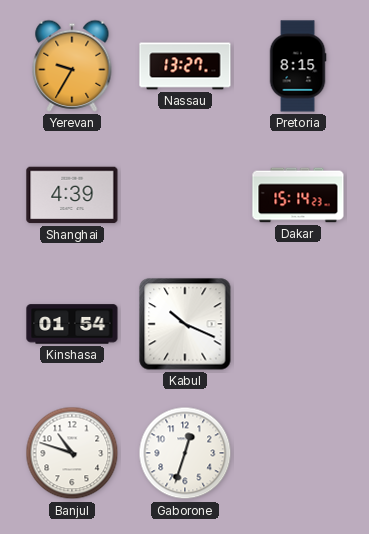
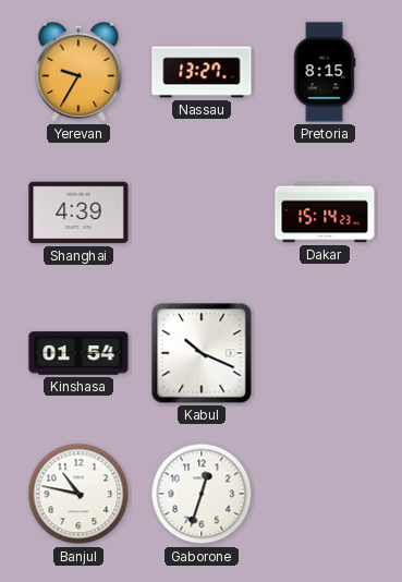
Banjul: 10:48 -> 10:47 (78, 494)
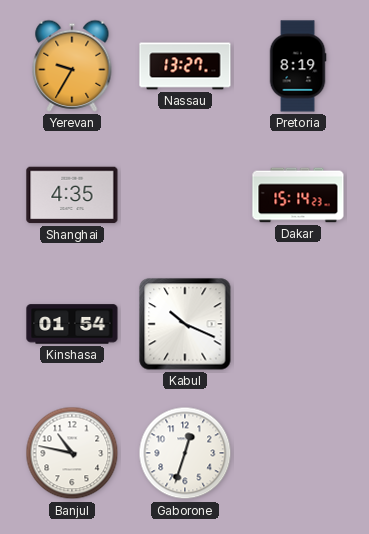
Pretoria: 8:15 -> 8:19 (298, 66)
Shanghai: 4:39 -> 4:35 (72, 195)
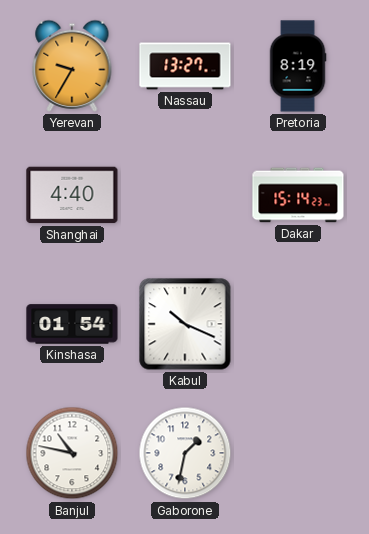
Shanghai: 4:35 -> 4:40 (72, 195)
Gaborone: 12:33 -> 1:32 (185, 453)
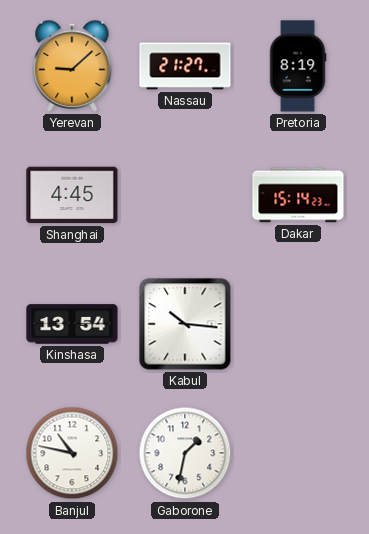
Yerevan: 9:35 -> 9:08 (72, 66)
Nassau: 13:27 -> 21:27 (185, 66)
Shanghai: 4:40 -> 4:45 (72, 195)
Kinshasa: 01:54 -> 13:54 (72, 324)
Kabul: 10:19 -> 10:16 (185, 324)
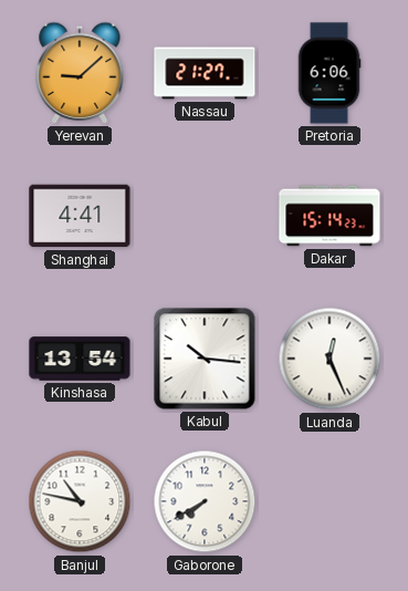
Pretoria: 8:19 -> 6:06 (329, 73)
Shanghai: 4:45 -> 4:41 (80, 216)
Luanda: none -> 12:26 (329, 359)
Gaborone: 1:32 -> 7:40 (205, 501)
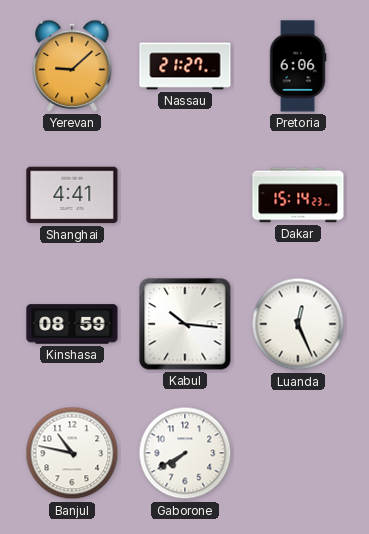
Kinshasa: 13:54 -> 08:59 (72, 324)
